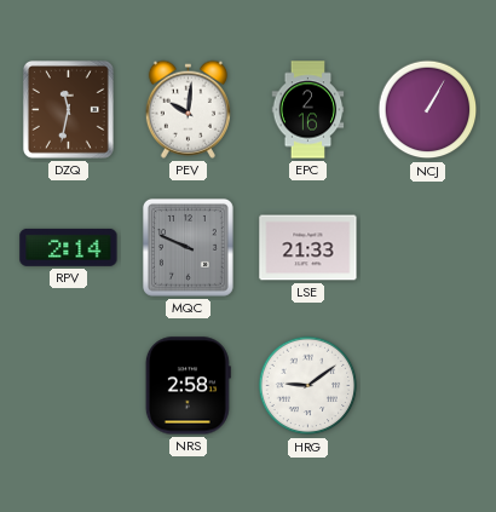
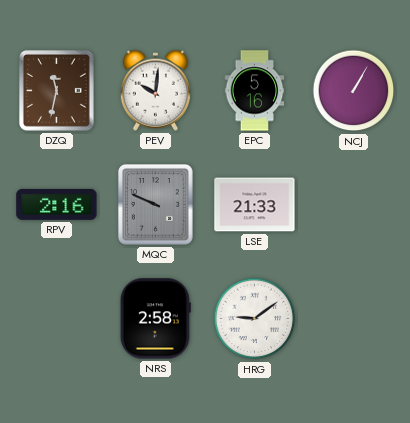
EPC: 2:16 -> 5:16 (255, 91)
RPV: 2:14 -> 2:16 (57, 204)
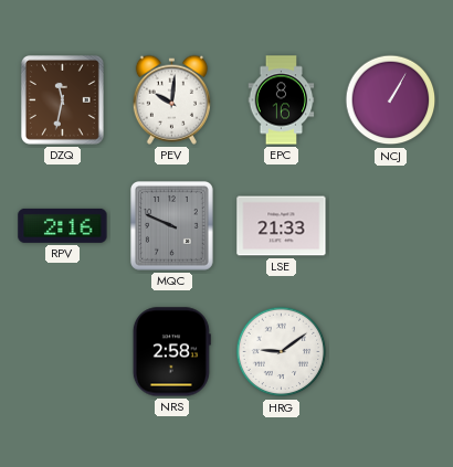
EPC: 5:16 -> 8:16 (282, 100)
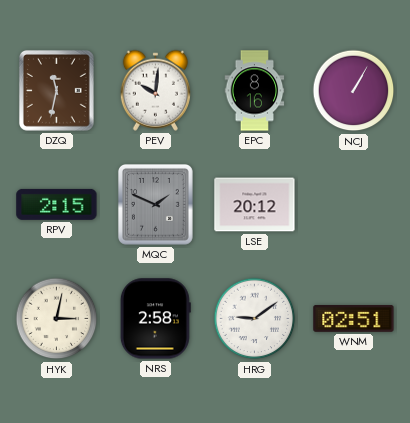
RPV: 2:16 -> 2:15 (57, 204)
MQC: 9:49 -> 1:49 (155, 204)
LSE: 21:33 -> 20:12 (255, 205)
HYK: none -> 3:02 (57, 319)
WNM: none -> 02:51 (354, 319)
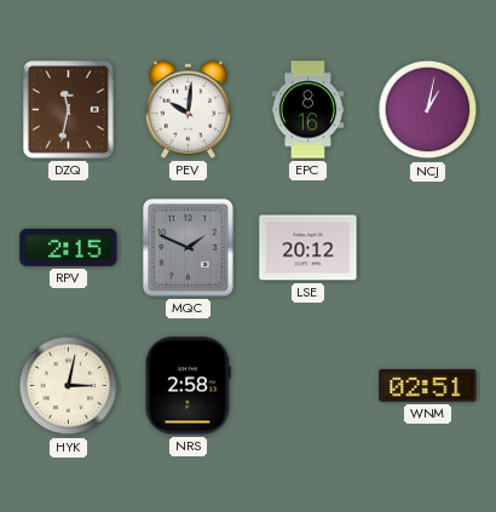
NCJ: 1:05 -> 1:02 (428, 110)
HRG: 9:09 -> none (255, 319)
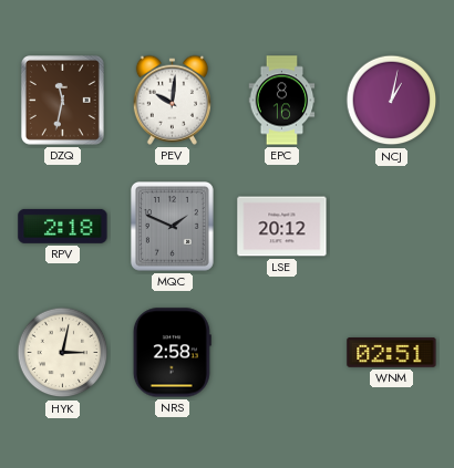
RPV: 2:15 -> 2:18 (63, 226)
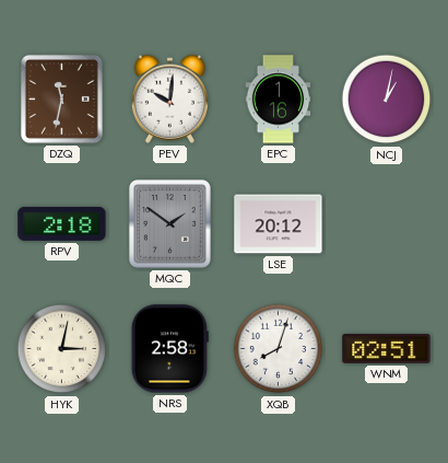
EPC: 8:16 -> 1:16 (279, 100)
MQC: 1:49 -> 1:51 (169, 223)
XQB: none -> 8:03 (279, 349)
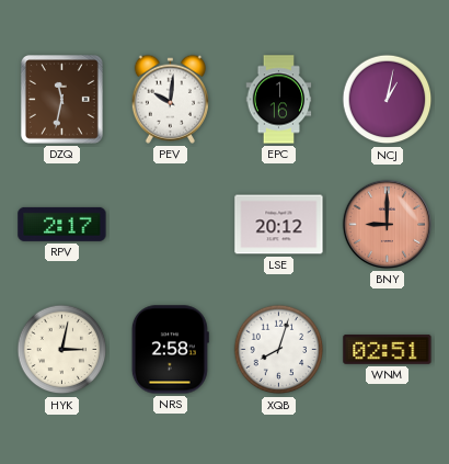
RPV: 2:18 -> 2:17 (62, 224)
MQC: 1:51 -> none (169, 223)
BNY: none -> 9:00 (387, 224)
